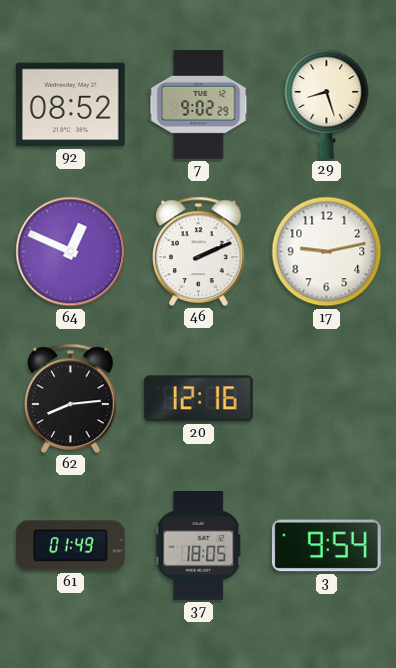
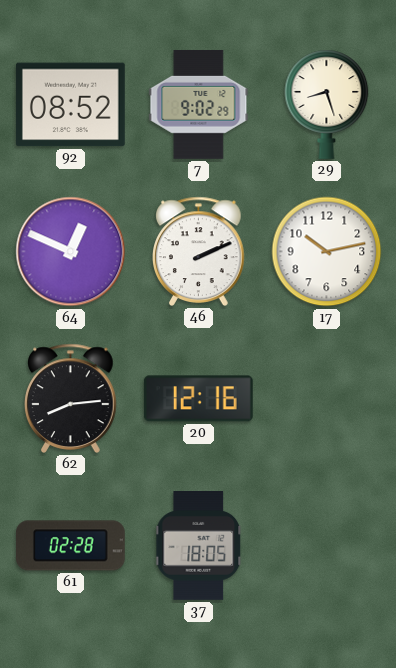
17: 9:13 -> 10:13 (327, 252)
61: 01:49 -> 02:28 (70, 546)
3: 9:54 -> none (326, 546)
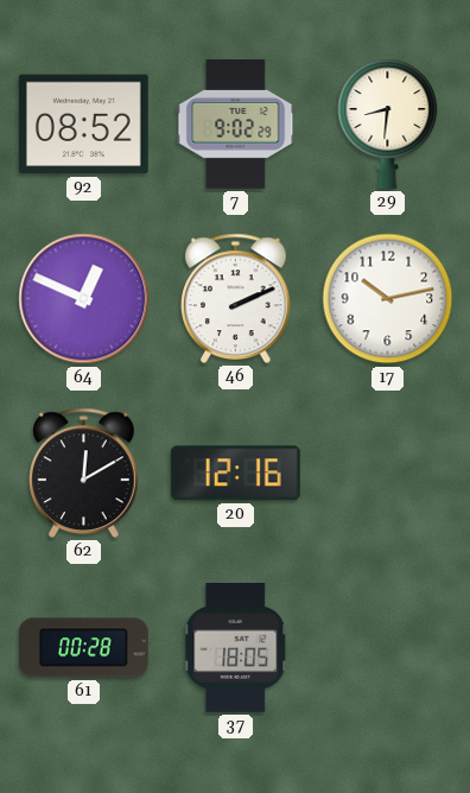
29: 8:27 -> 8:31 (388, 123)
62: 8:14 -> 12:10 (84, 472)
61: 02:28 -> 00:28 (83, 648)
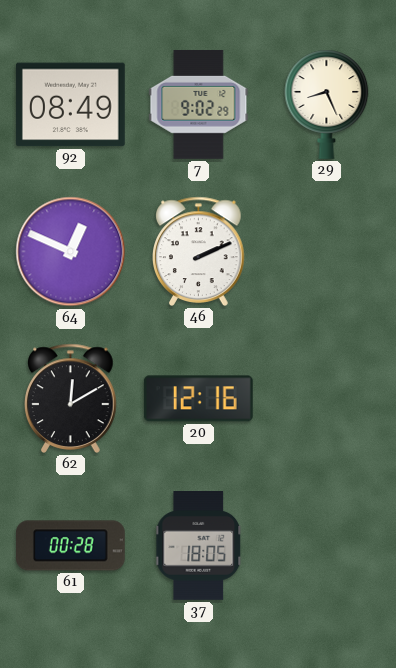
92: 08:52 -> 08:49 (70, 105)
29: 8:31 -> 8:26 (327, 104)
17: 10:13 -> none (388, 299)
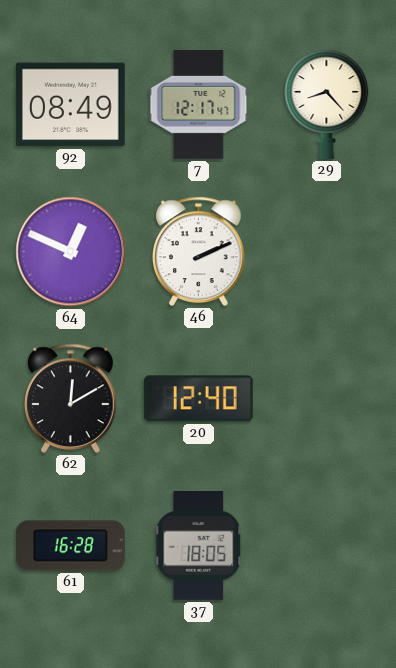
7: 9:02 -> 12:17 (199, 105)
29: 8:26 -> 8:23 (327, 104)
20: 12:16 -> 12:40 (198, 399)
61: 00:28 -> 16:28 (70, 546)
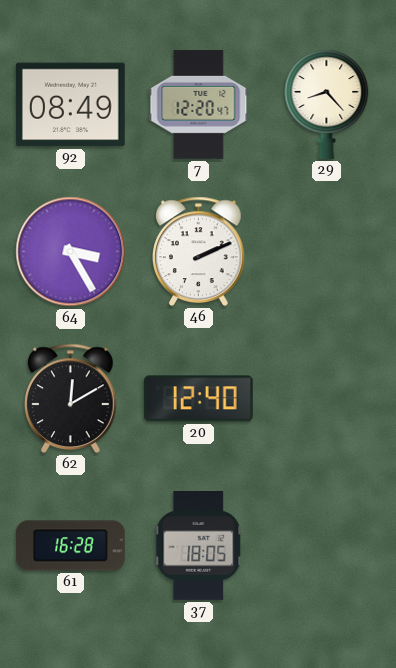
7: 12:17 -> 12:20 (199, 105)
64: 12:49 -> 3:25 (71, 252)
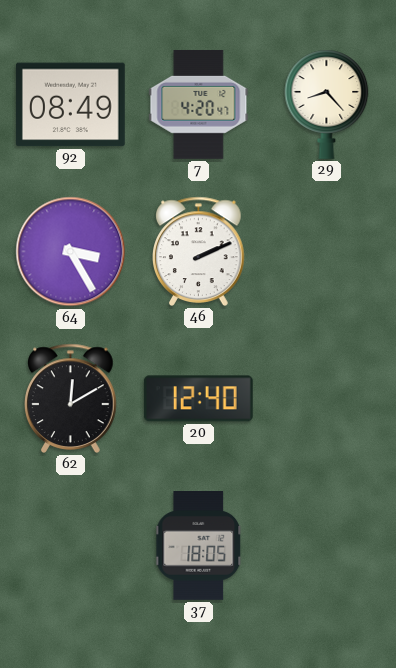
7: 12:20 -> 4:20 (199, 105)
61: 16:28 -> none (70, 546)
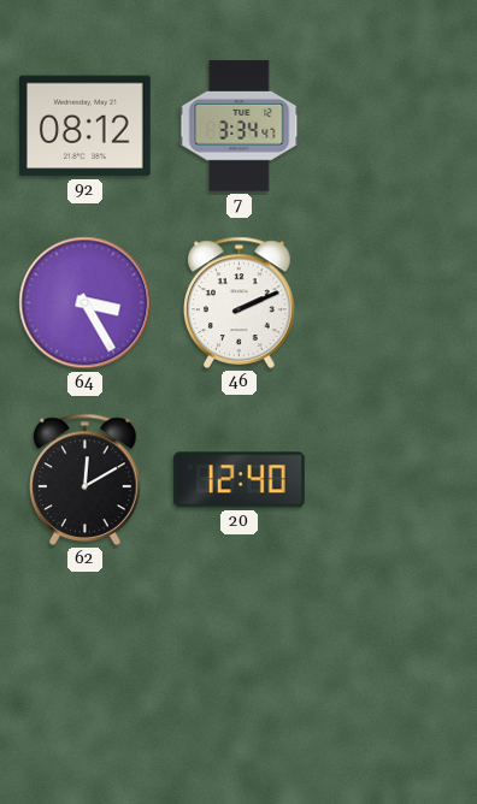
92: 08:49 -> 08:12 (84, 126)
7: 4:20 -> 3:34 (240, 126)
29: 8:23 -> none (327, 104)
37: 18:05 -> none (199, 546)
